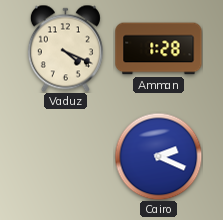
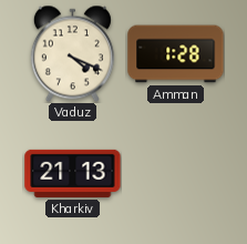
Kharkiv: none -> 21:13 (73, 173)
Cairo: 2:19 -> none (158, 156)
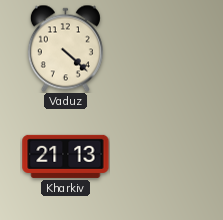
Vaduz: 4:19 -> 4:22 (65, 48)
Amman: 1:28 -> none (176, 54)
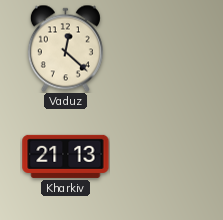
Vaduz: 4:22 -> 12:22 (65, 48)
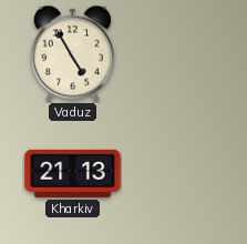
Vaduz: 12:22 -> 4:55 (72, 53)
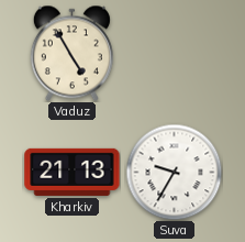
Suva: none -> 9:35 (174, 172)
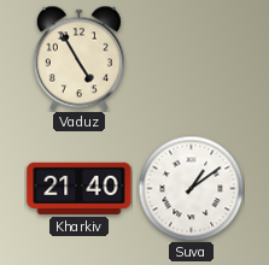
Kharkiv: 21:13 -> 21:40 (80, 188)
Suva: 9:35 -> 1:09 (191, 188)
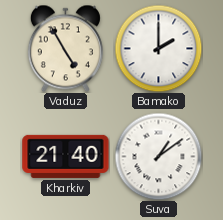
Bamako: none -> 2:00 (158, 48)
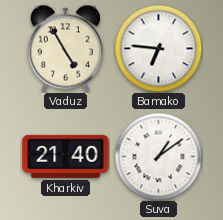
Bamako: 2:00 -> 6:46 (158, 48)
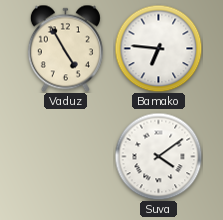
Kharkiv: 21:40 -> none (66, 156)
Suva: 1:09 -> 4:09 (158, 156)
